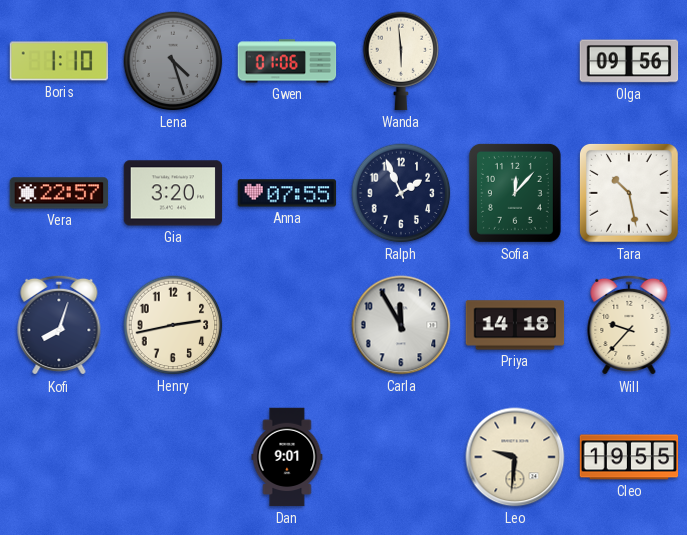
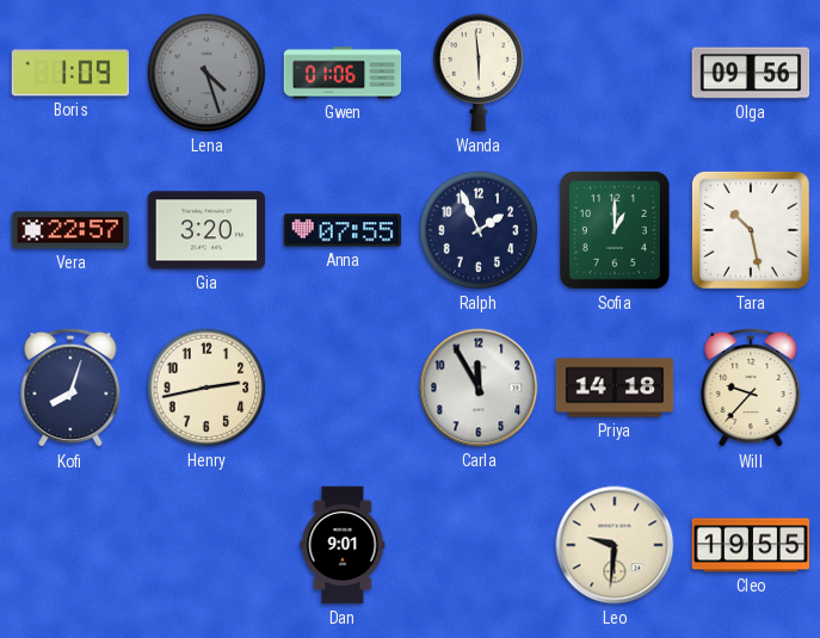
Boris: 1:10 -> 1:09 (70, 73)
Sofia: 12:07 -> 1:00 (615, 230)
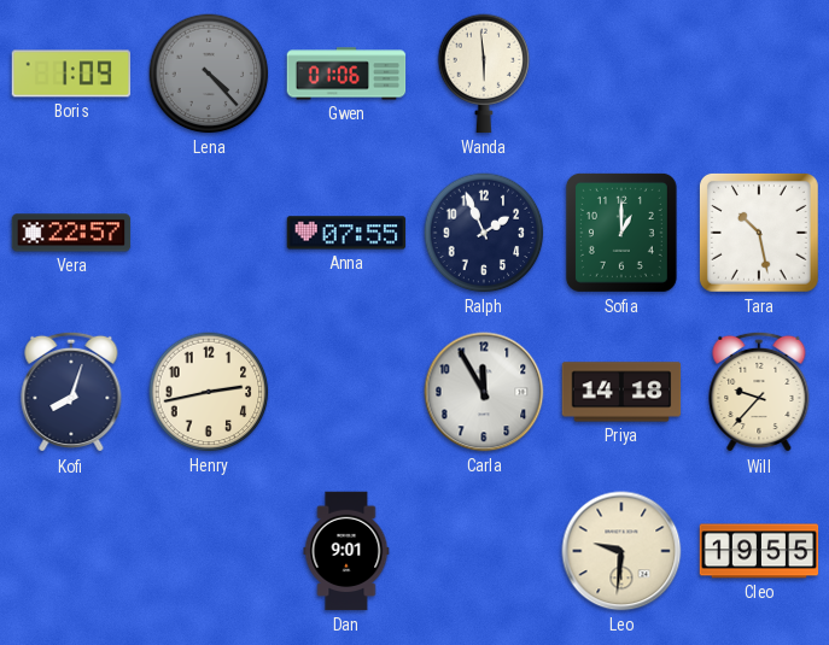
Lena: 4:27 -> 4:23 (209, 74)
Olga: 09:56 -> none (751, 73)
Gia: 3:20 -> none (206, 230)
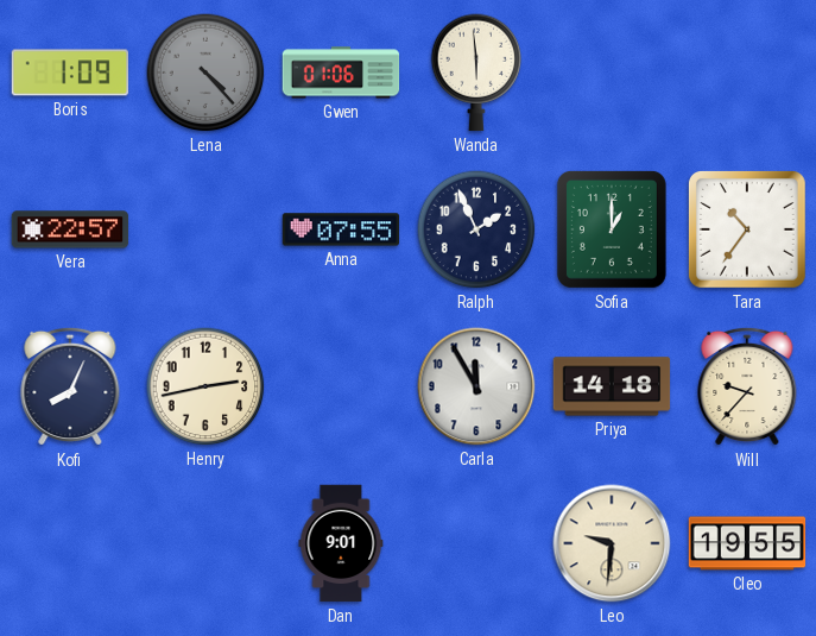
Tara: 10:28 -> 10:36 (748, 231)
Kofi: 8:03 -> 8:04 (70, 386)
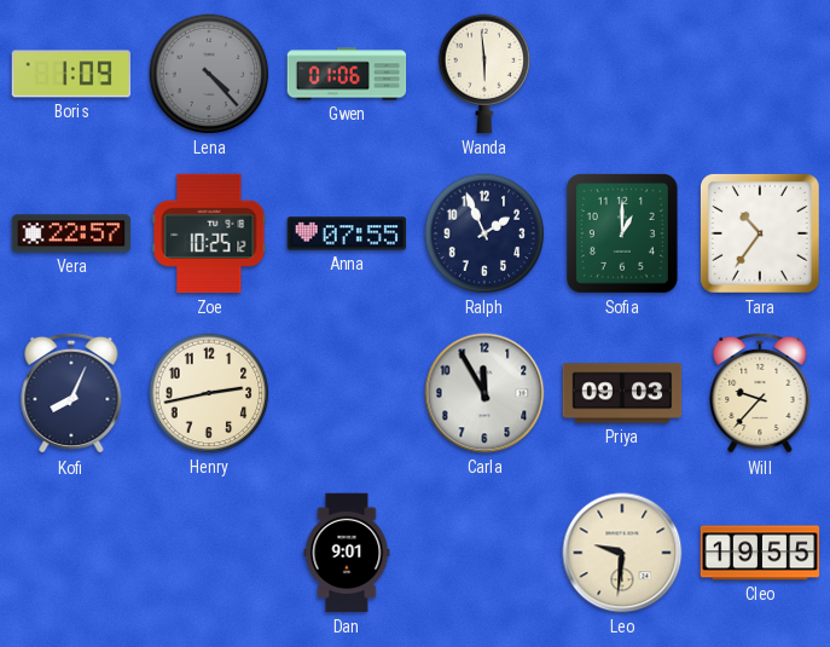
Zoe: none -> 10:25 (209, 233)
Priya: 14:18 -> 09:03 (622, 393)
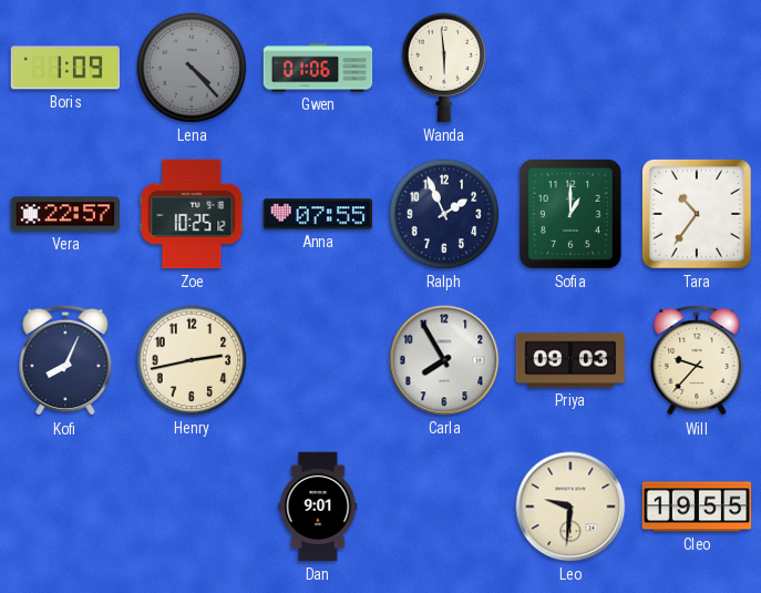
Carla: 11:55 -> 7:55 (444, 360)
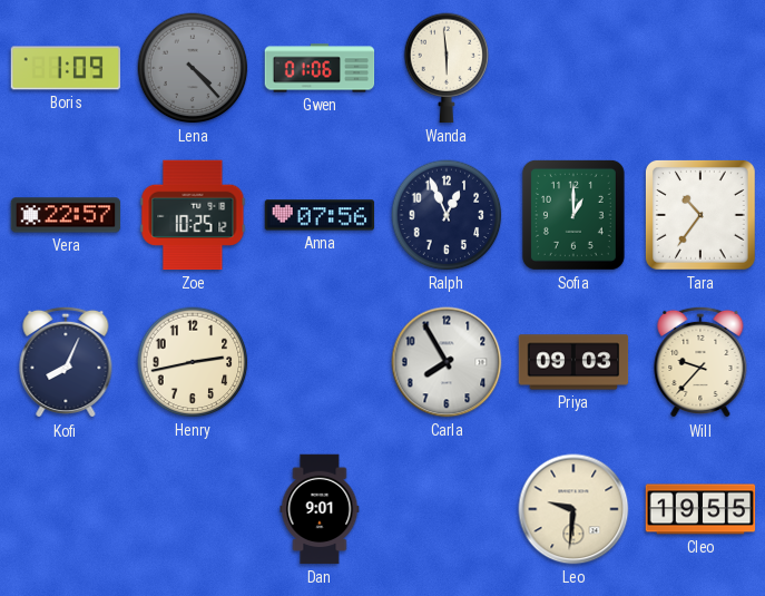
Anna: 07:55 -> 07:56 (320, 215)
Ralph: 1:56 -> 12:56 (447, 215)
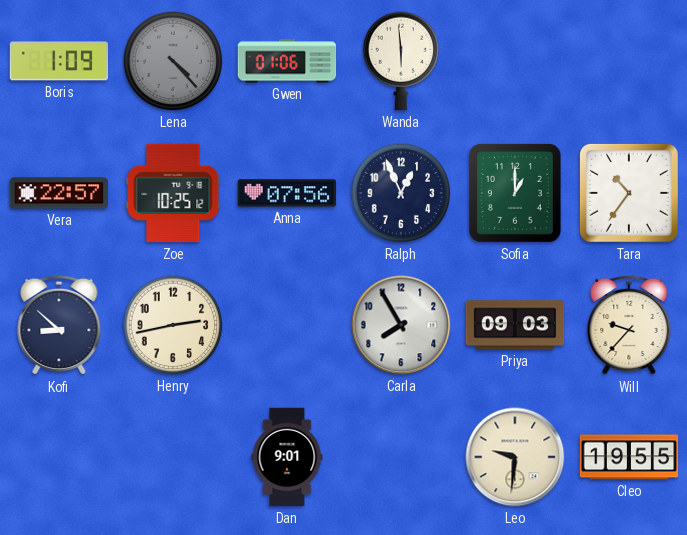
Kofi: 8:04 -> 8:52 (59, 325)
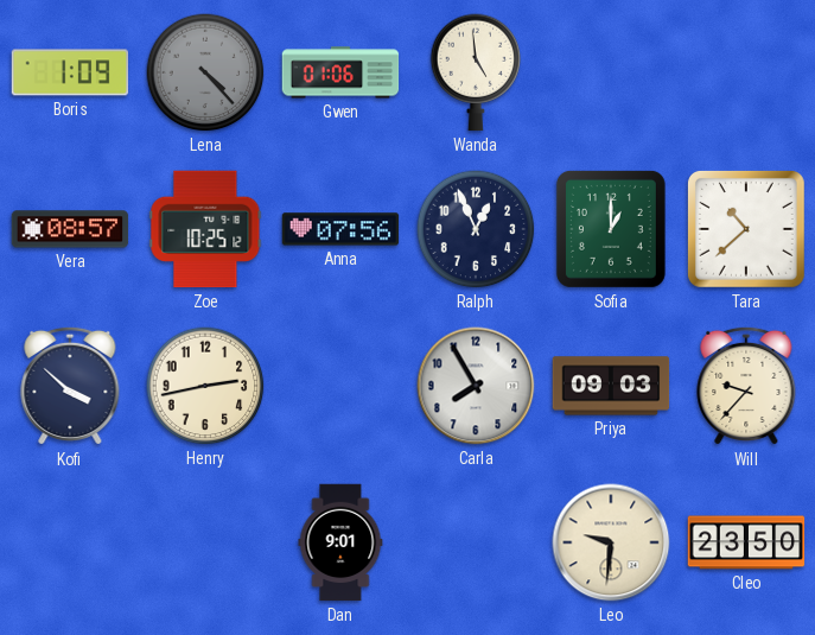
Wanda: 5:59 -> 4:59 (476, 72)
Vera: 22:57 -> 08:57 (70, 229)
Tara: 10:36 -> 10:38 (747, 230)
Kofi: 8:52 -> 3:52 (70, 386)
Cleo: 19:55 -> 23:50 (746, 542)
